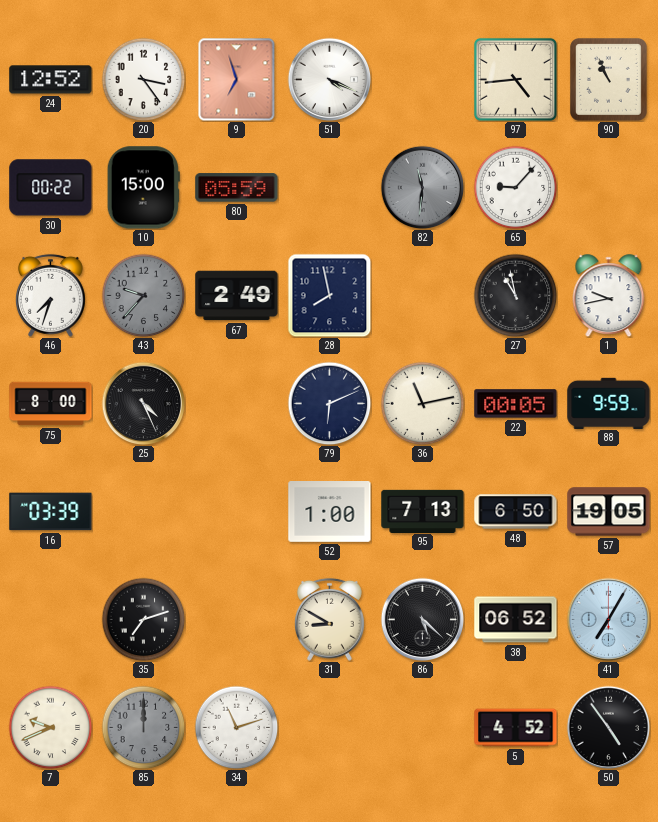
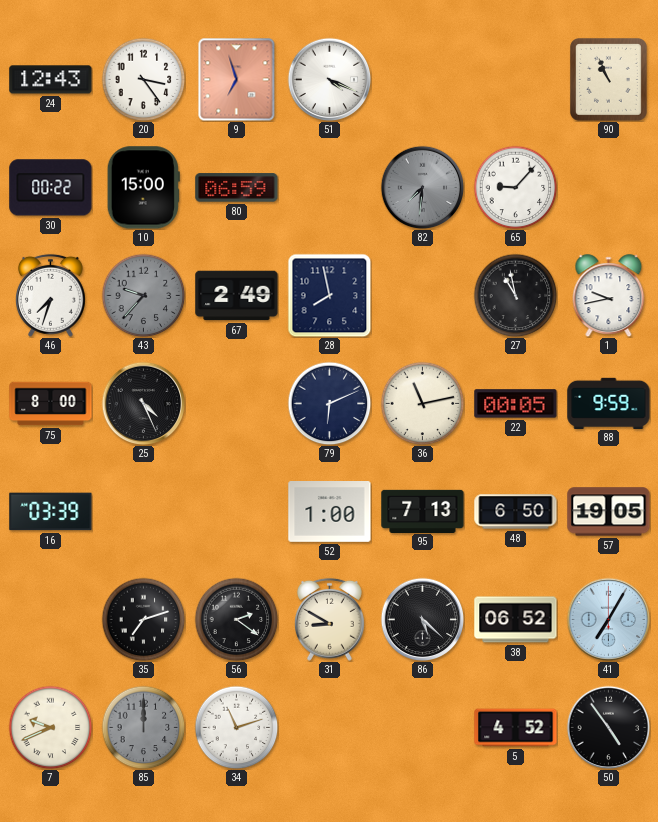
24: 12:52 -> 12:43 (51, 80)
97: 4:44 -> none (515, 79)
80: 05:59 -> 06:59 (237, 188)
82: 11:31 -> 7:31 (422, 187)
56: none -> 2:21 (236, 619)
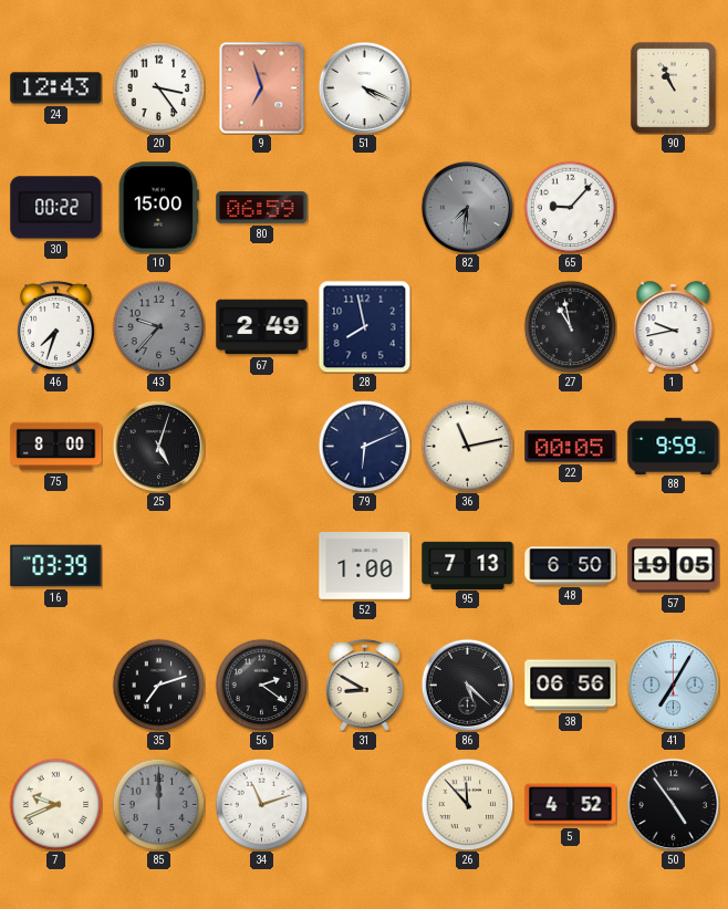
25: 4:26 -> 5:03 (158, 446)
38: 06:52 -> 06:56 (571, 686)
26: none -> 11:53 (467, 804)
